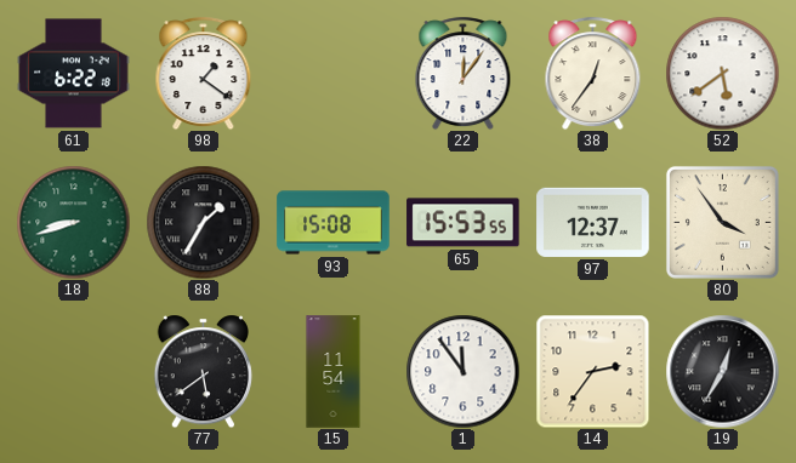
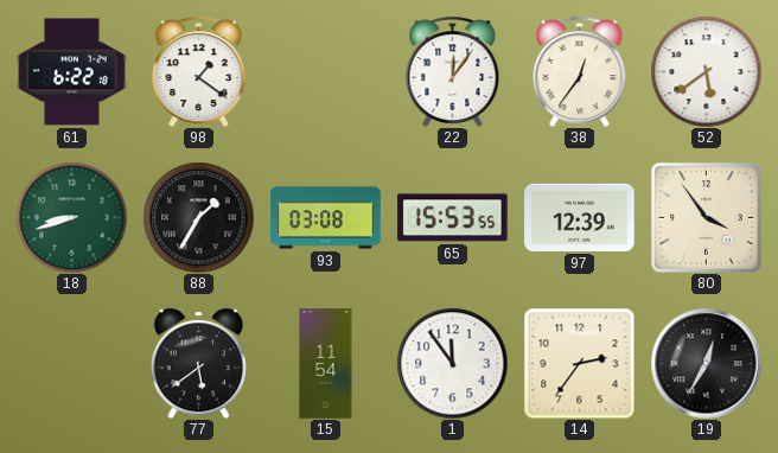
93: 15:08 -> 03:08 (326, 218)
97: 12:37 -> 12:39 (580, 217)
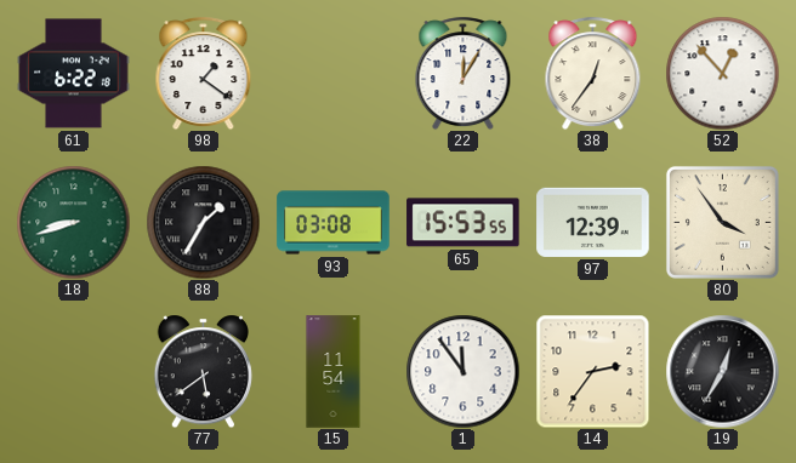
22: 12:06 -> 12:05 (464, 73)
52: 5:39 -> 12:53 (722, 73)
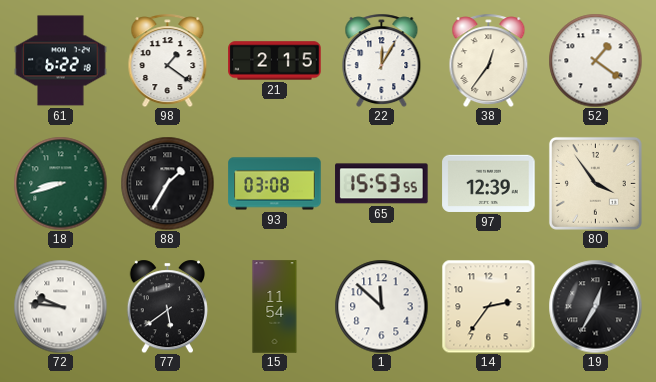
21: none -> 2:15 (275, 61)
52: 12:53 -> 1:21 (595, 60)
72: none -> 9:46 (60, 306)
1: 11:54 -> 11:52 (381, 306)
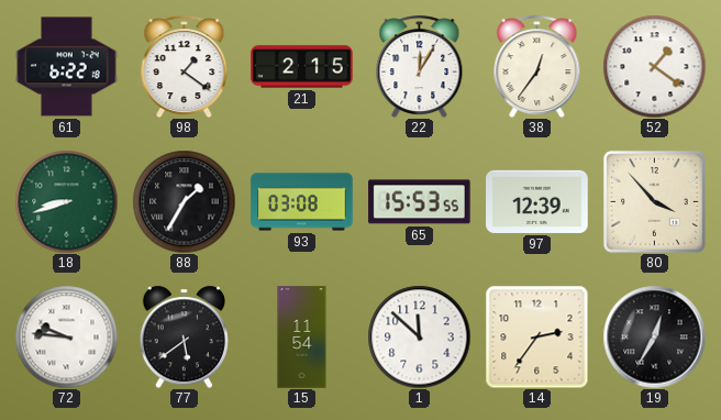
80: 3:54 -> 3:53 (654, 201)
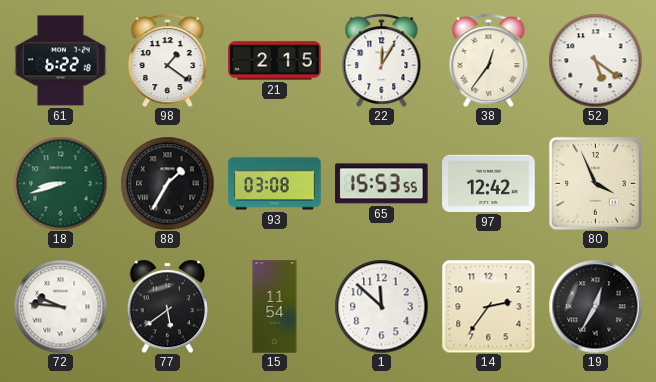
52: 1:21 -> 5:21 (595, 60)
97: 12:39 -> 12:42 (489, 183)
80: 3:53 -> 3:56 (595, 183)
